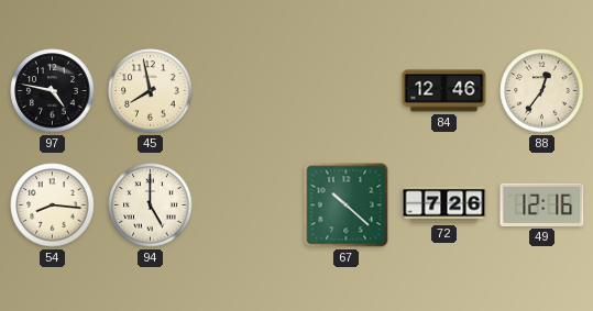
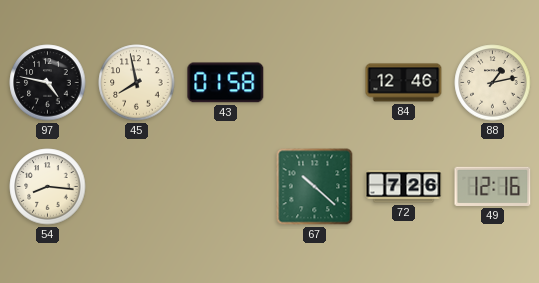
43: none -> 01:58 (226, 83)
88: 12:36 -> 1:13 (493, 83)
94: 5:00 -> none (151, 206)
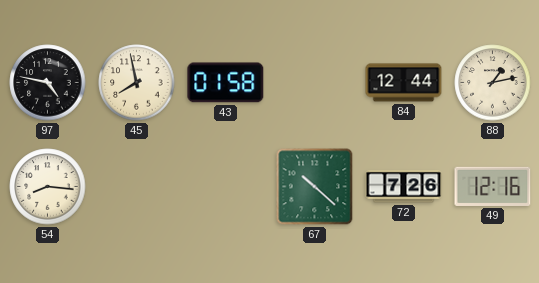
84: 12:46 -> 12:44 (404, 83)
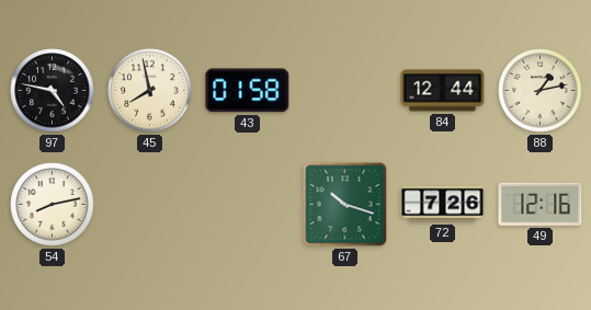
54: 8:16 -> 8:13 (53, 205)
67: 10:22 -> 10:18 (345, 205)
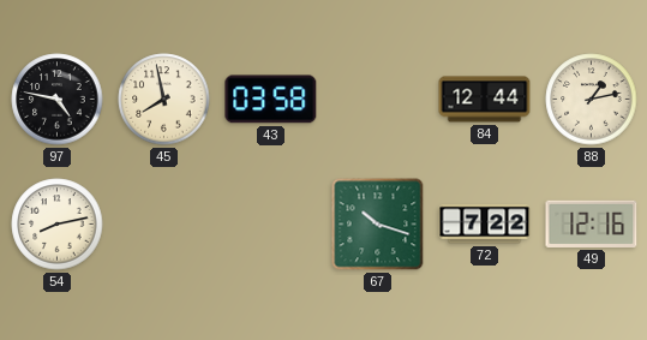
43: 01:58 -> 03:58 (271, 100)
72: 7:26 -> 7:22 (485, 225)
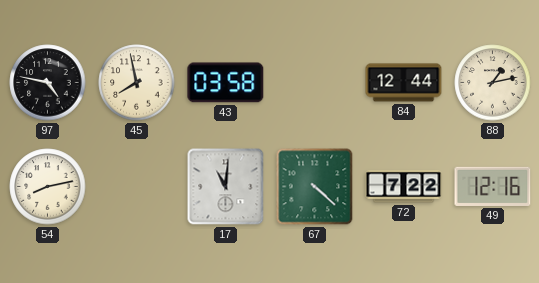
17: none -> 11:01 (226, 187)
67: 10:18 -> 4:22 (315, 187)
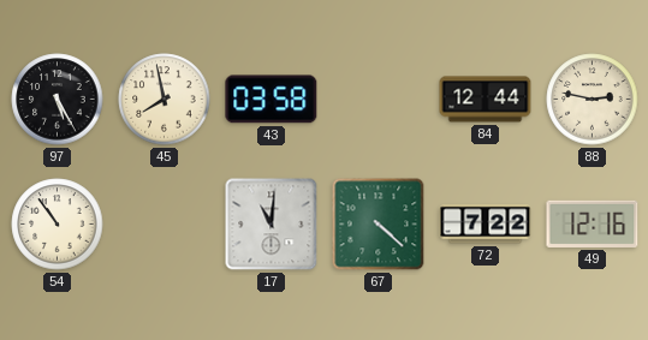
97: 4:47 -> 5:25 (58, 100)
88: 1:13 -> 2:47 (593, 100)
54: 8:13 -> 10:54 (58, 225)
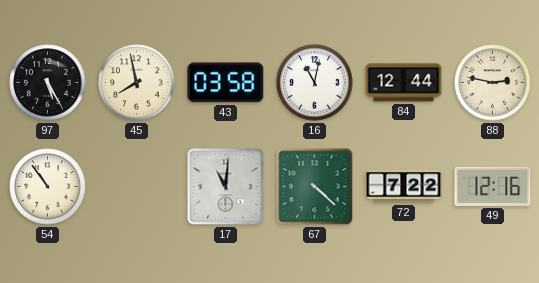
16: none -> 11:02 (315, 83)
